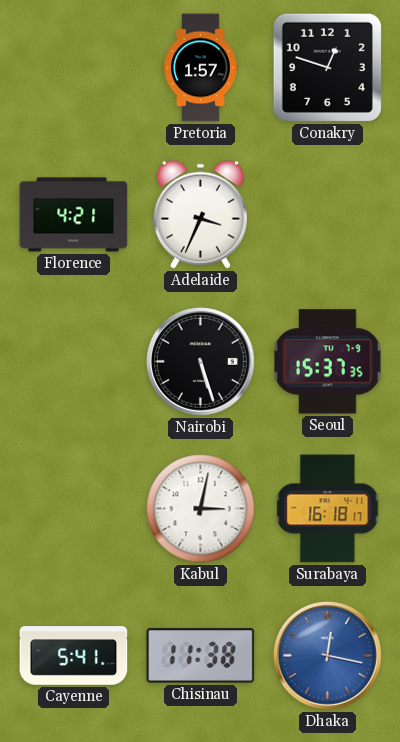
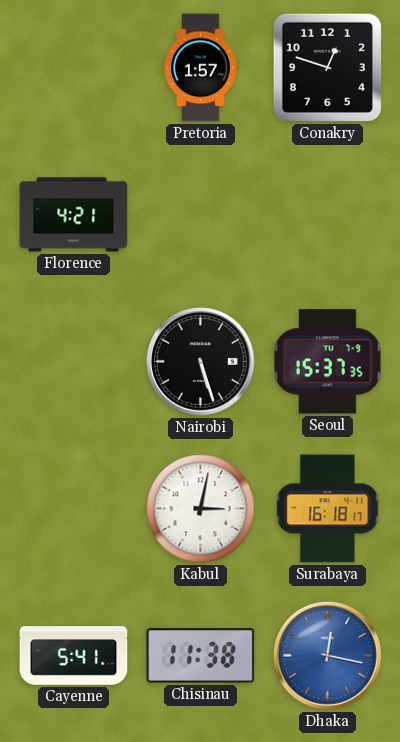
Adelaide: 3:34 -> none (200, 214)
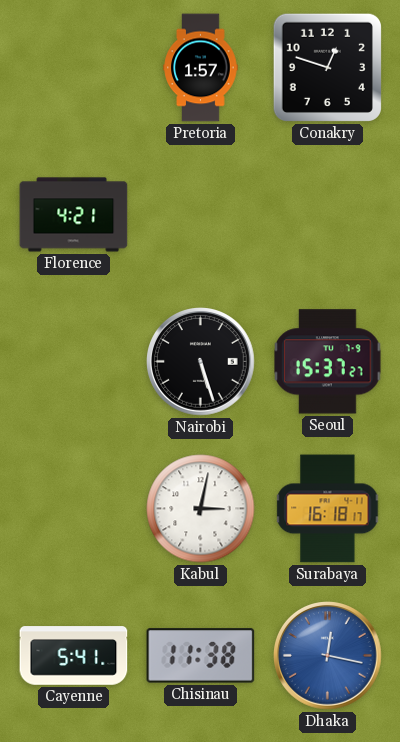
Seoul: 15:37:35 -> 15:37:27 (328, 362)
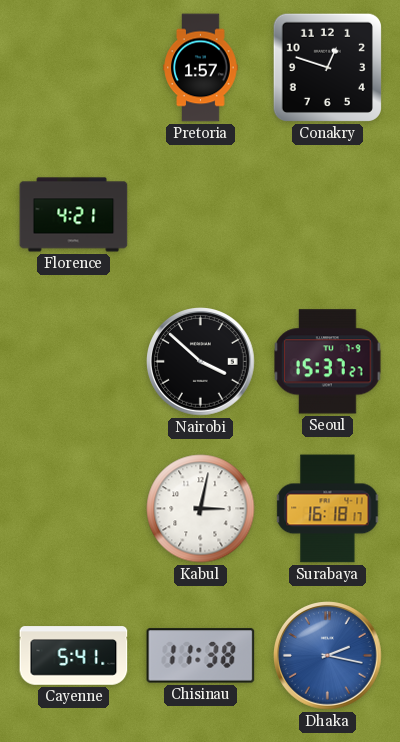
Nairobi: 5:27 -> 3:52 (201, 362)
Dhaka: 12:17 -> 2:17 (328, 656)
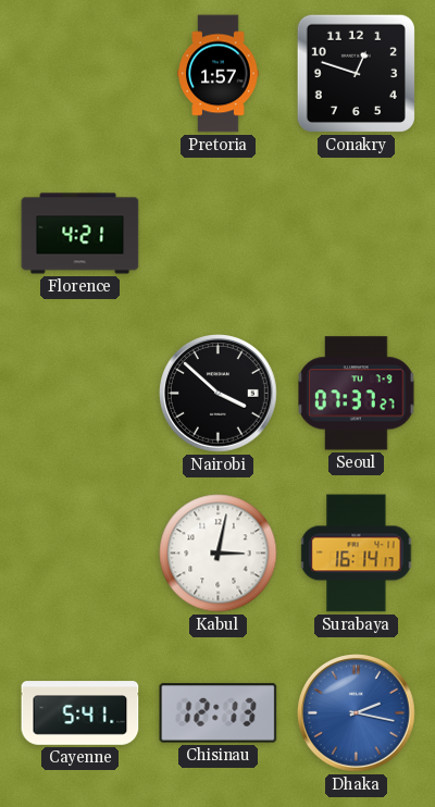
Seoul: 15:37 -> 07:37 (357, 394)
Surabaya: 16:18 -> 16:14 (357, 554)
Chisinau: 11:38 -> 12:13 (219, 713)
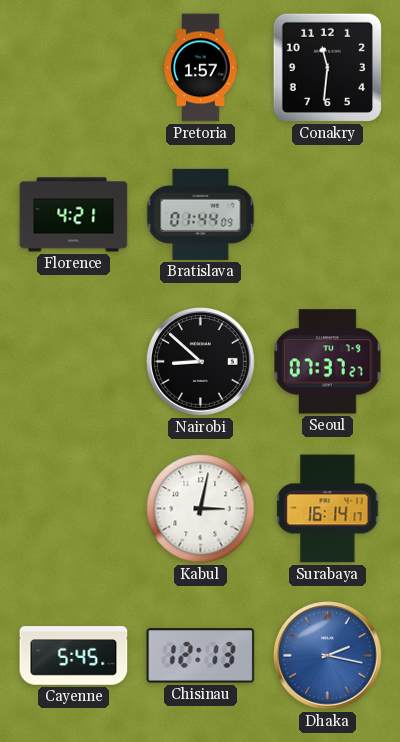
Conakry: 12:48 -> 11:31 (327, 67)
Bratislava: none -> 01:44 (201, 214)
Nairobi: 3:52 -> 8:52 (201, 362)
Cayenne: 5:41 -> 5:45 (74, 656)
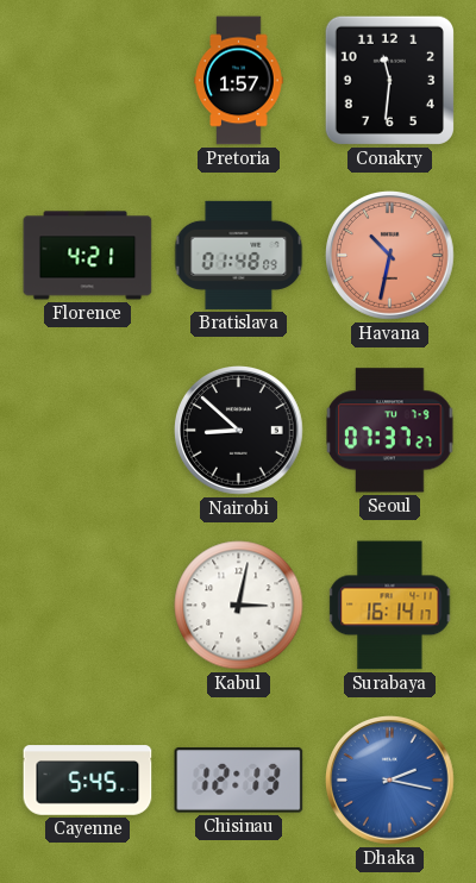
Bratislava: 01:44 -> 01:48 (239, 255)
Havana: none -> 10:32 (390, 256)
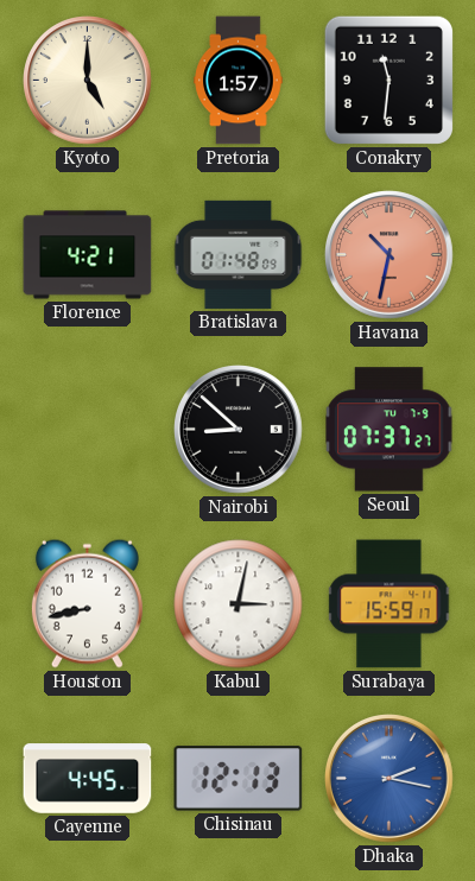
Kyoto: none -> 5:00 (88, 81)
Houston: none -> 8:43 (87, 603)
Surabaya: 16:14 -> 15:59 (389, 604)
Cayenne: 5:45 -> 4:45 (88, 779)
